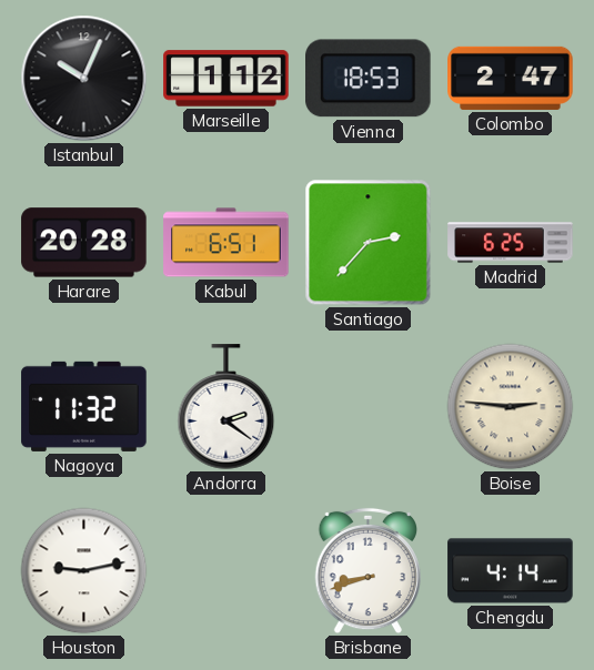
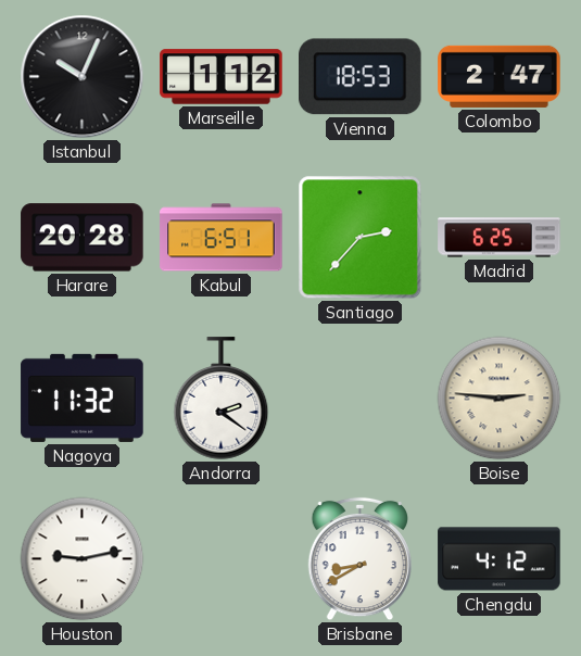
Brisbane: 8:42 -> 8:40 (359, 559)
Chengdu: 4:14 -> 4:12 (500, 559)
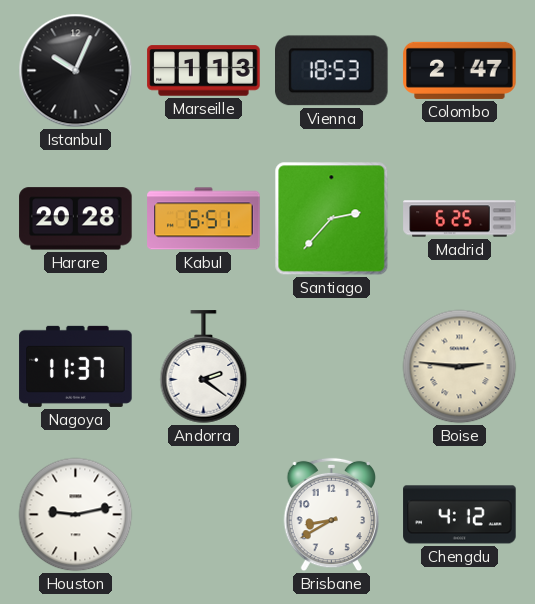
Marseille: 1:12 -> 1:13 (204, 71)
Nagoya: 11:32 -> 11:37 (76, 366)
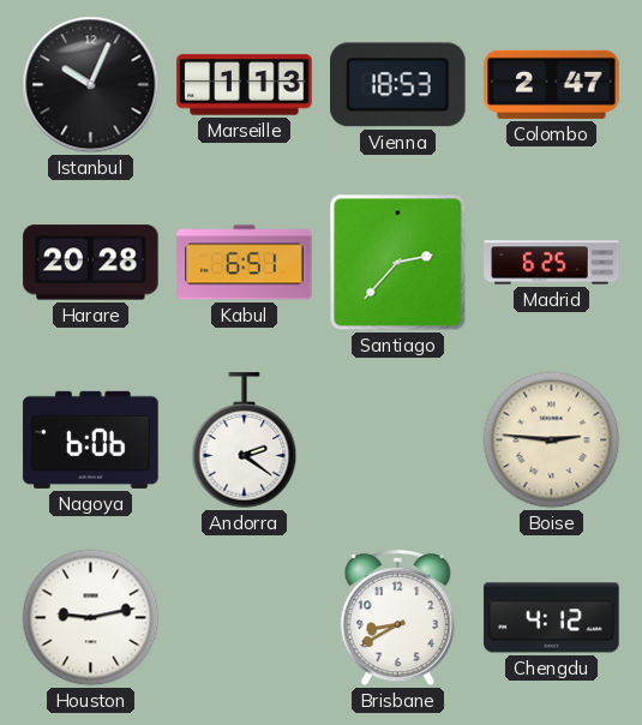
Nagoya: 11:37 -> 6:06 (91, 439)
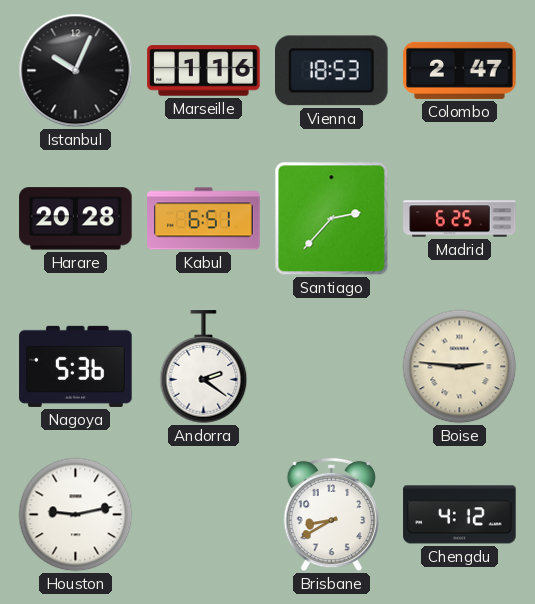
Marseille: 1:13 -> 1:16 (204, 71)
Nagoya: 6:06 -> 5:36 (76, 366)
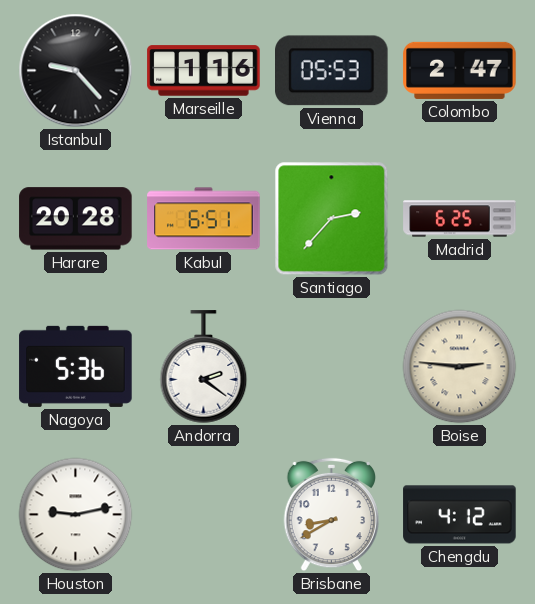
Istanbul: 10:04 -> 9:23 (76, 71)
Vienna: 18:53 -> 05:53 (332, 71)
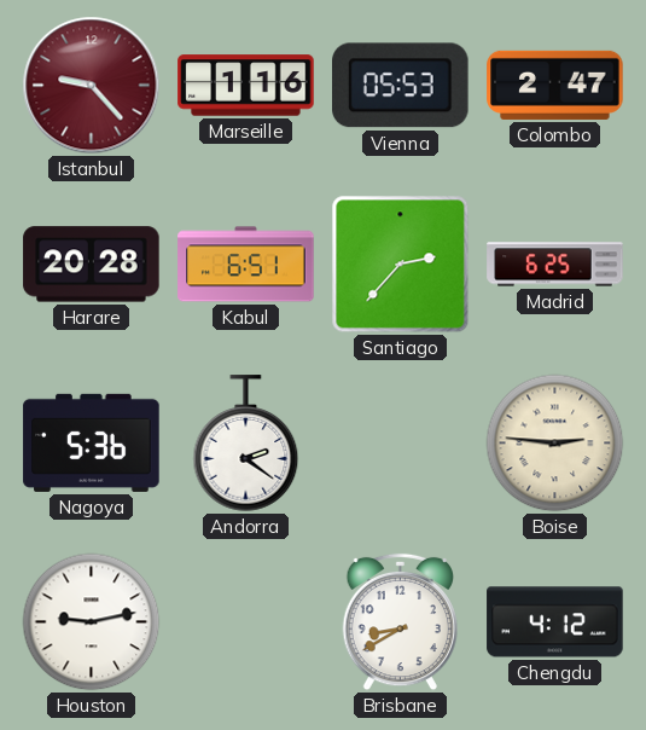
Istanbul dial: black -> burgundy (92, 86)
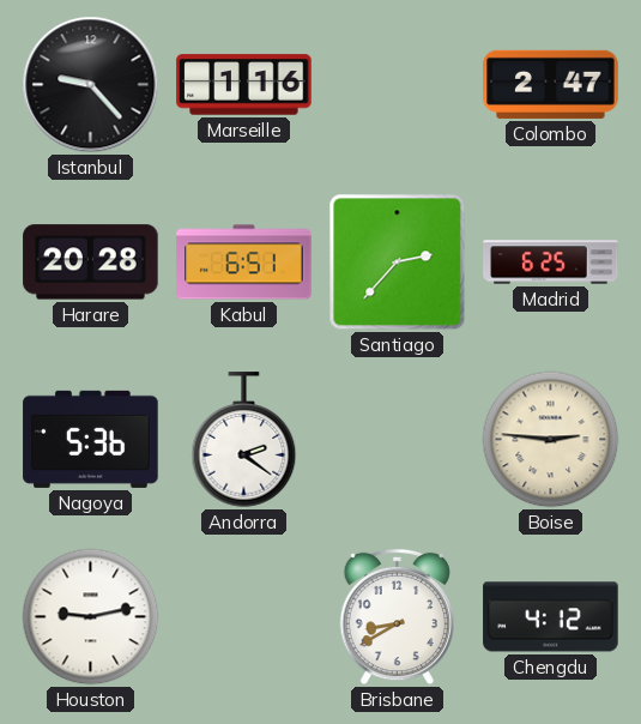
Istanbul dial: burgundy -> black (91, 85)
Vienna: 05:53 -> none (401, 86)
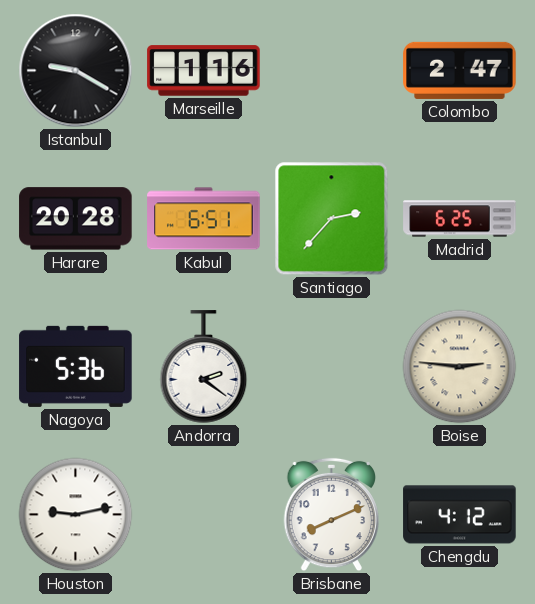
Istanbul: 9:23 -> 9:20 (76, 71)
Brisbane: 8:40 -> 8:11 (331, 515)
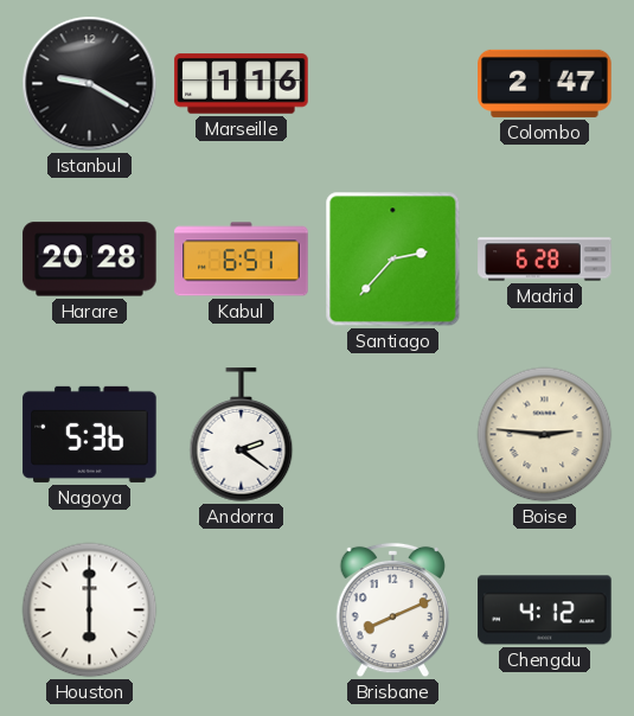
Madrid: 6:25 -> 6:28 (545, 260)
Houston: 9:13 -> 6:00 (90, 610)
